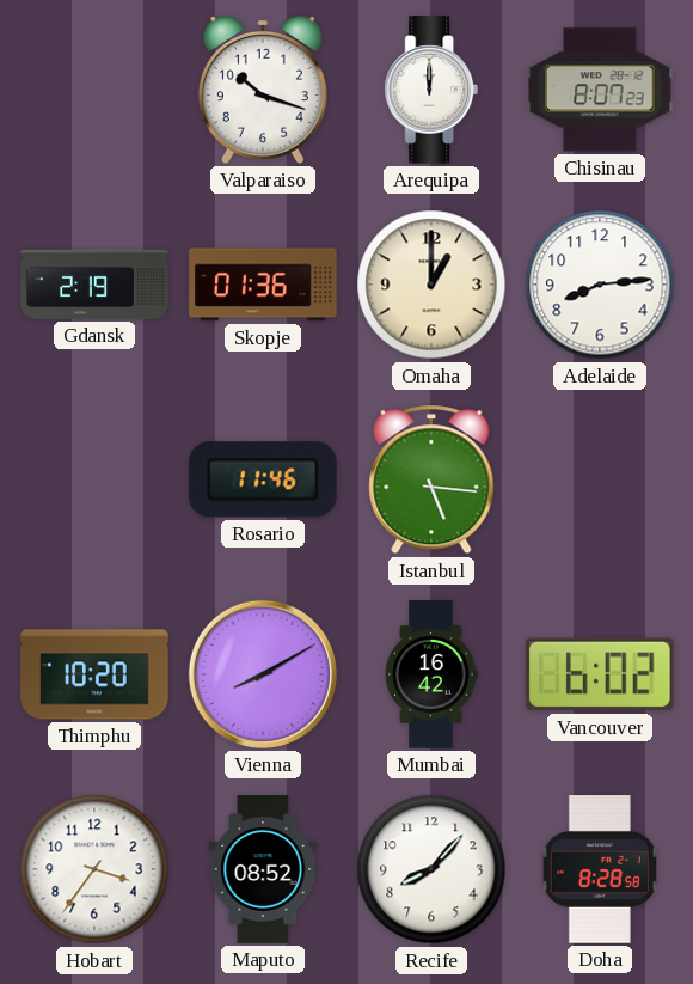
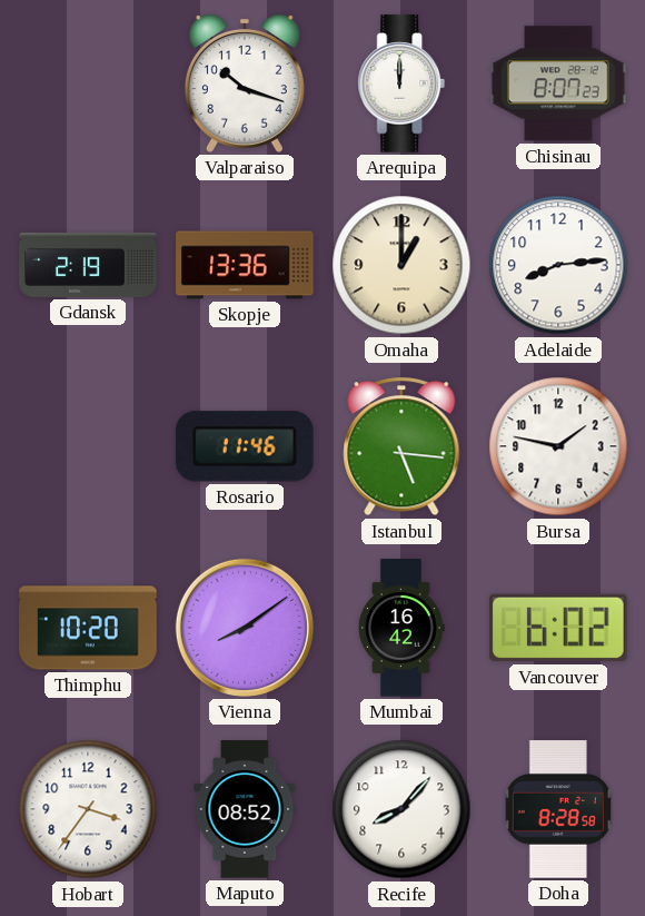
Skopje: 01:36 -> 13:36 (245, 265)
Bursa: none -> 1:47 (558, 446)
Vienna: 8:10 -> 8:09 (245, 628)
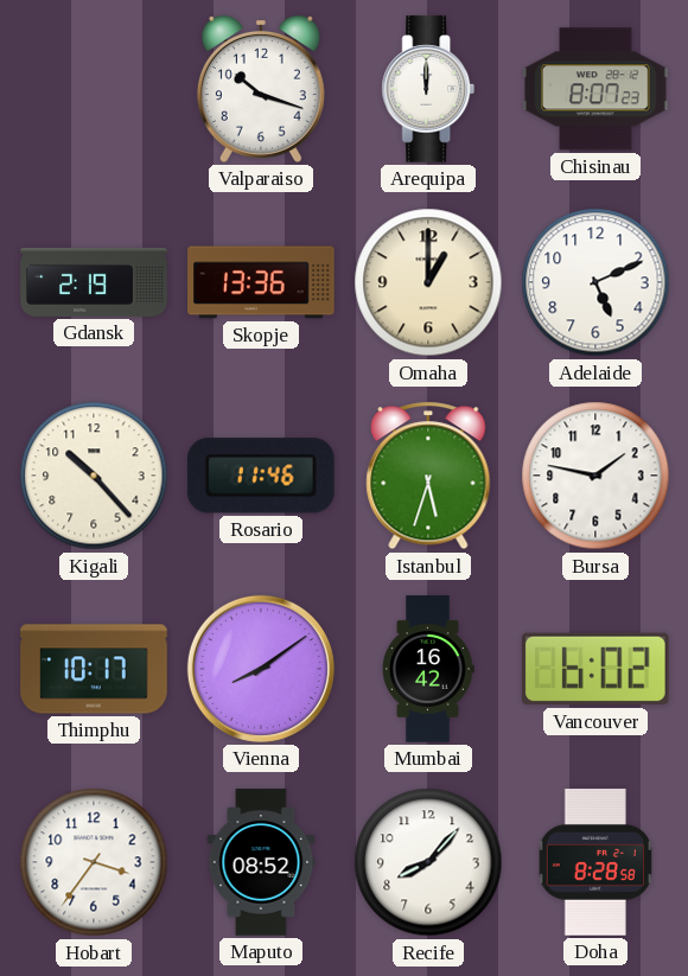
Adelaide: 8:14 -> 5:11 (595, 282)
Kigali: none -> 10:23 (94, 476)
Istanbul: 5:16 -> 5:33 (428, 476)
Thimphu: 10:20 -> 10:17 (94, 669)
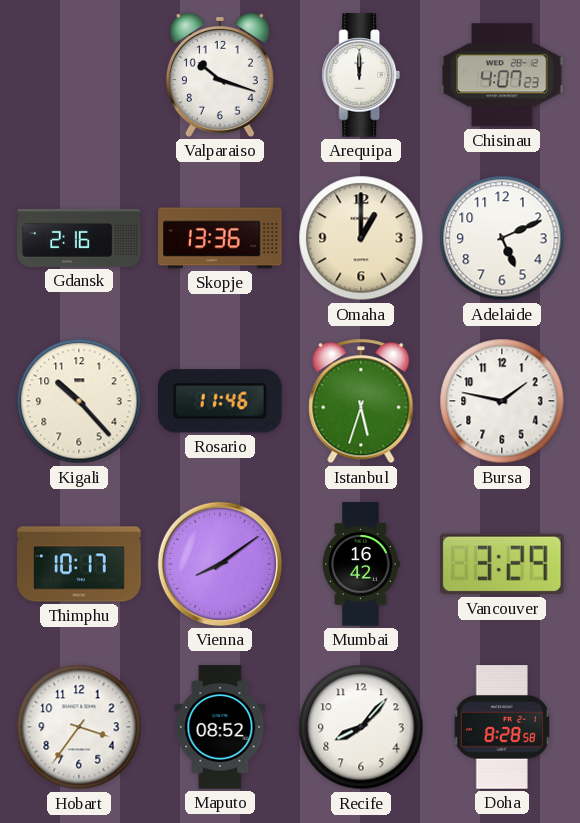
Chisinau: 8:07 -> 4:07 (502, 75)
Gdansk: 2:19 -> 2:16 (79, 238)
Vancouver: 6:02 -> 3:29 (503, 564)
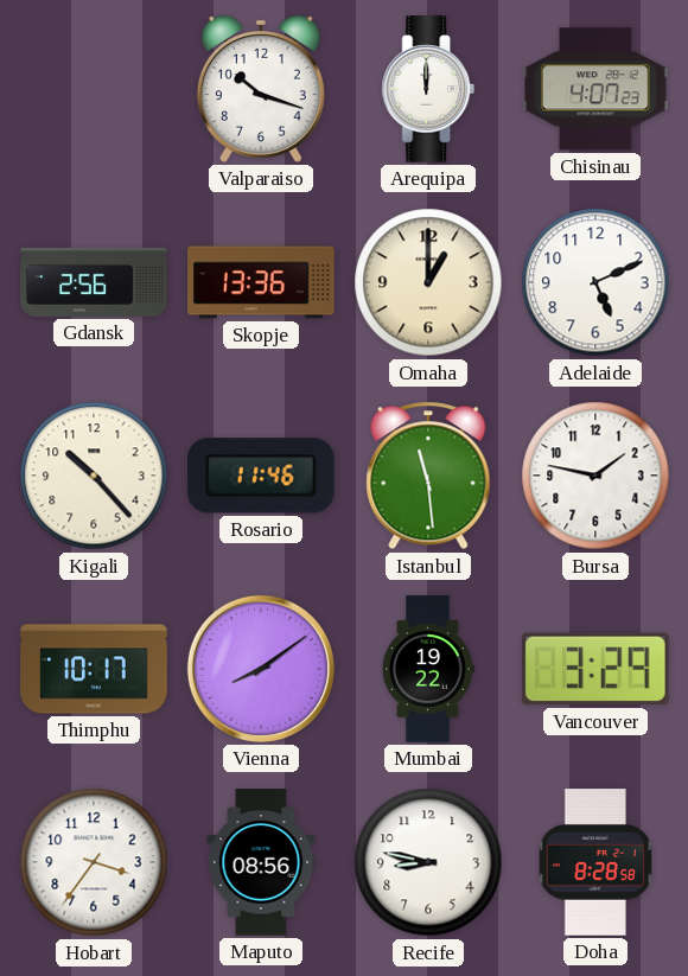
Gdansk: 2:16 -> 2:56 (94, 282)
Istanbul: 5:33 -> 11:29 (428, 476)
Mumbai: 16:42 -> 19:22 (428, 669)
Maputo: 08:52 -> 08:56 (261, 862)
Recife: 8:07 -> 8:47 (428, 862)
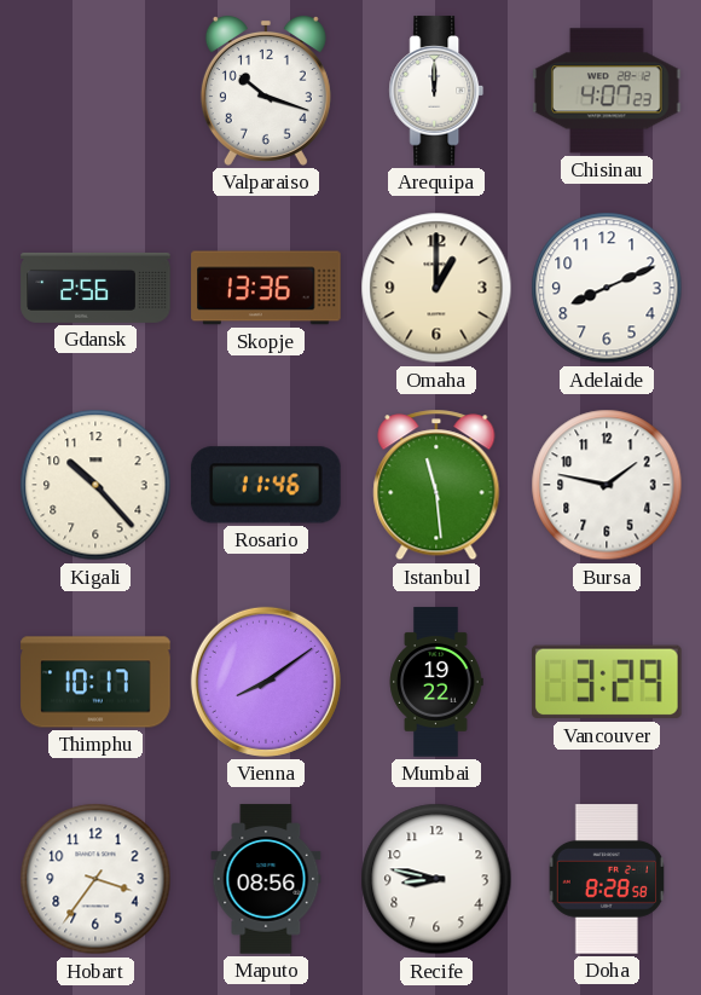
Adelaide: 5:11 -> 8:11 (607, 288)
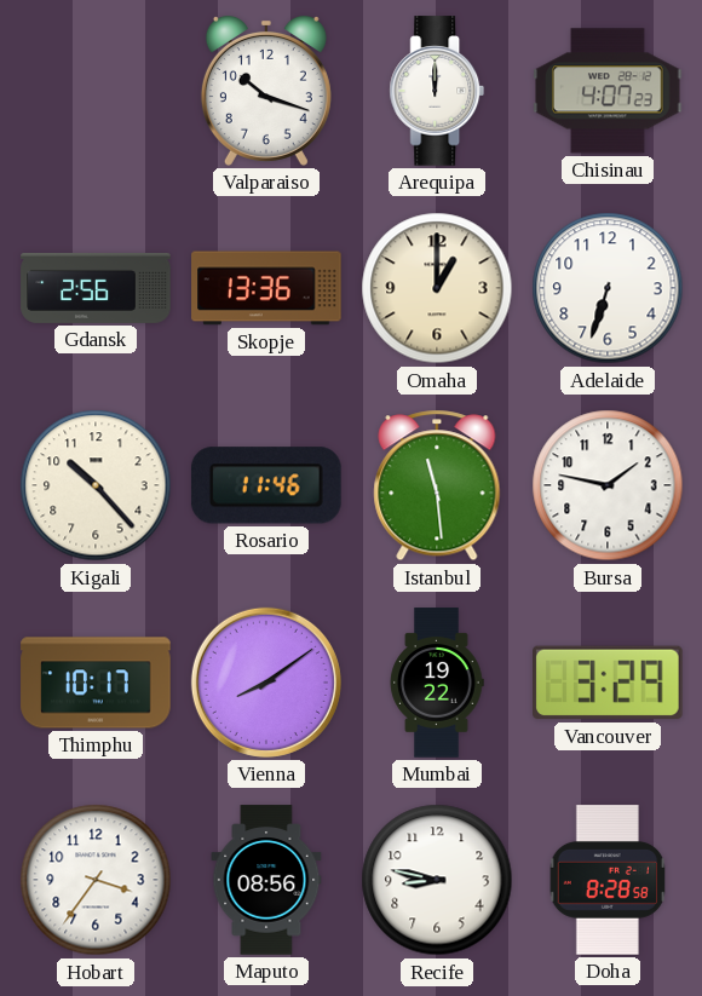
Adelaide: 8:11 -> 6:33 (608, 288)
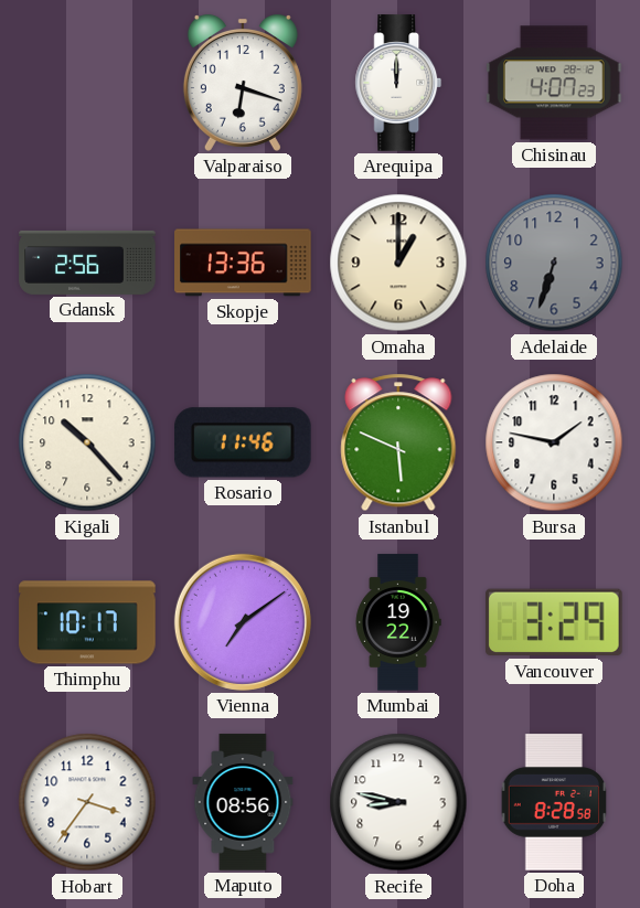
Valparaiso: 10:18 -> 6:18 (243, 83)
Adelaide dial: white -> grey (554, 263)
Istanbul: 11:29 -> 5:49 (398, 442)
Vienna: 8:09 -> 7:09 (243, 622)
